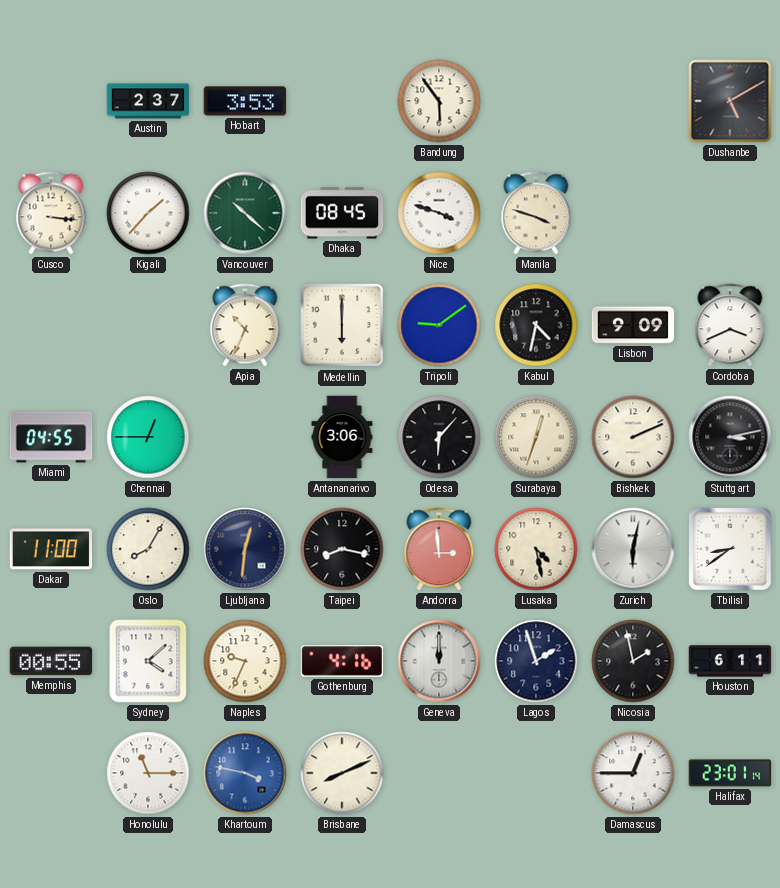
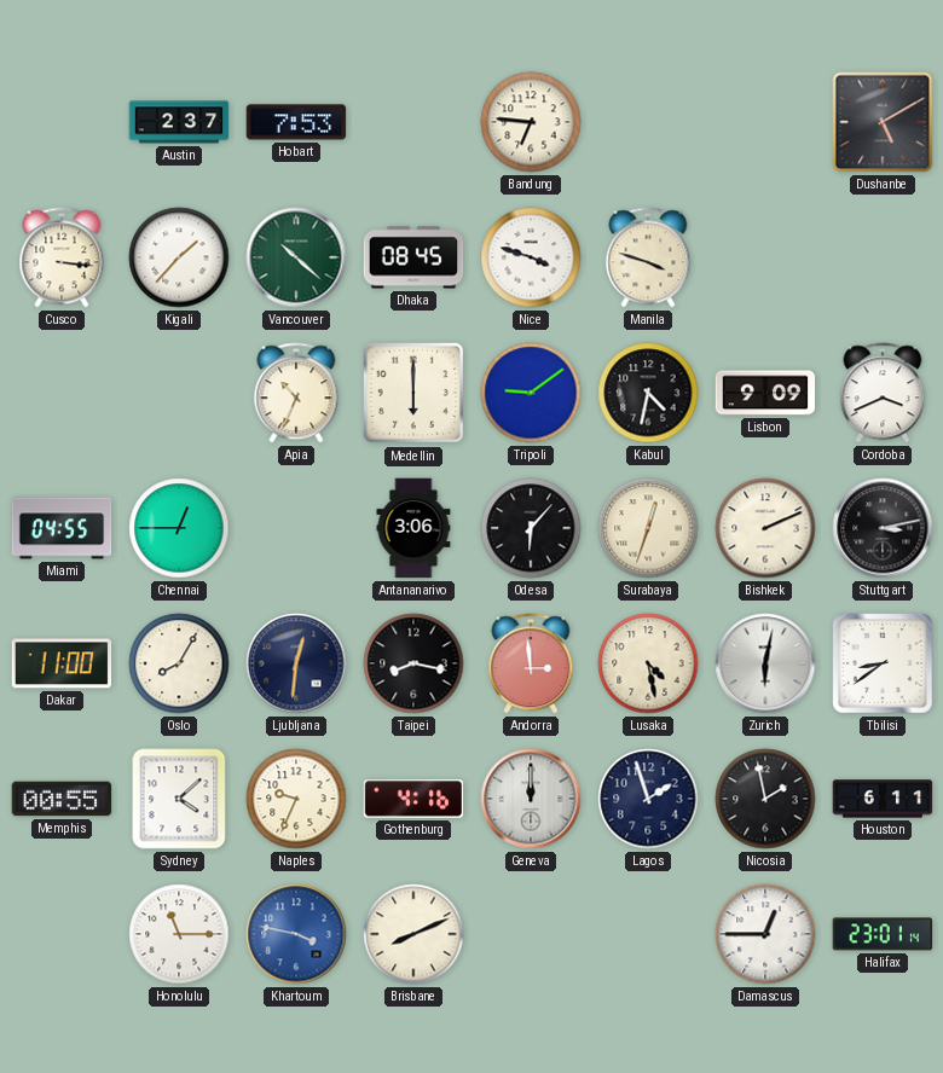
Hobart: 3:53 -> 7:53 (296, 122)
Bandung: 5:54 -> 6:46 (531, 122)
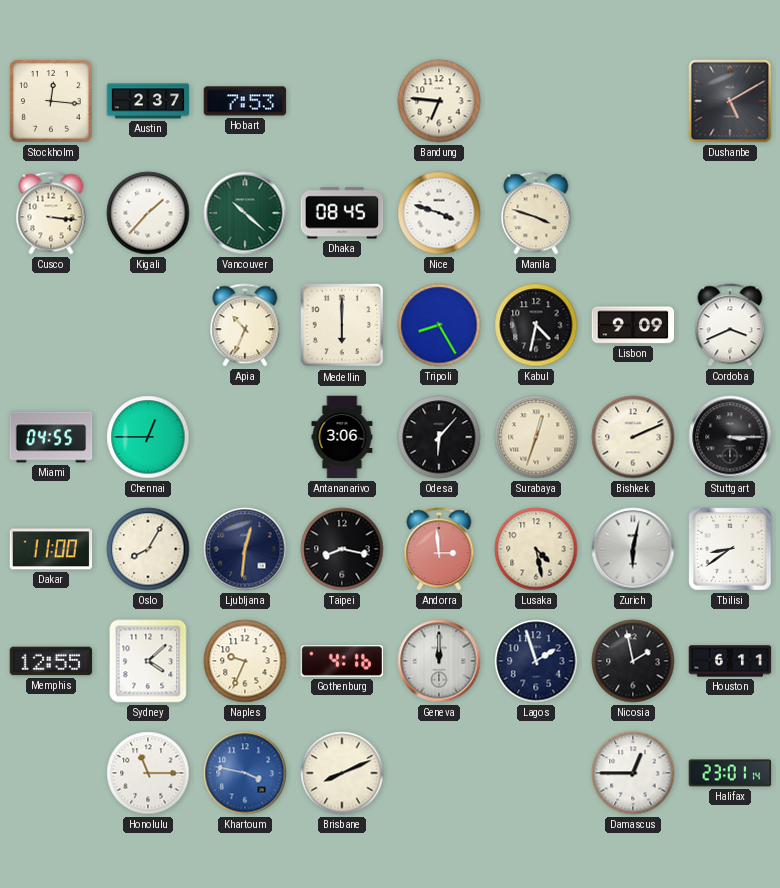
Stockholm: none -> 12:16 (51, 101)
Tripoli: 9:09 -> 8:25 (439, 325)
Stuttgart: 3:13 -> 3:15 (730, 437)
Memphis: 00:55 -> 12:55 (51, 661)
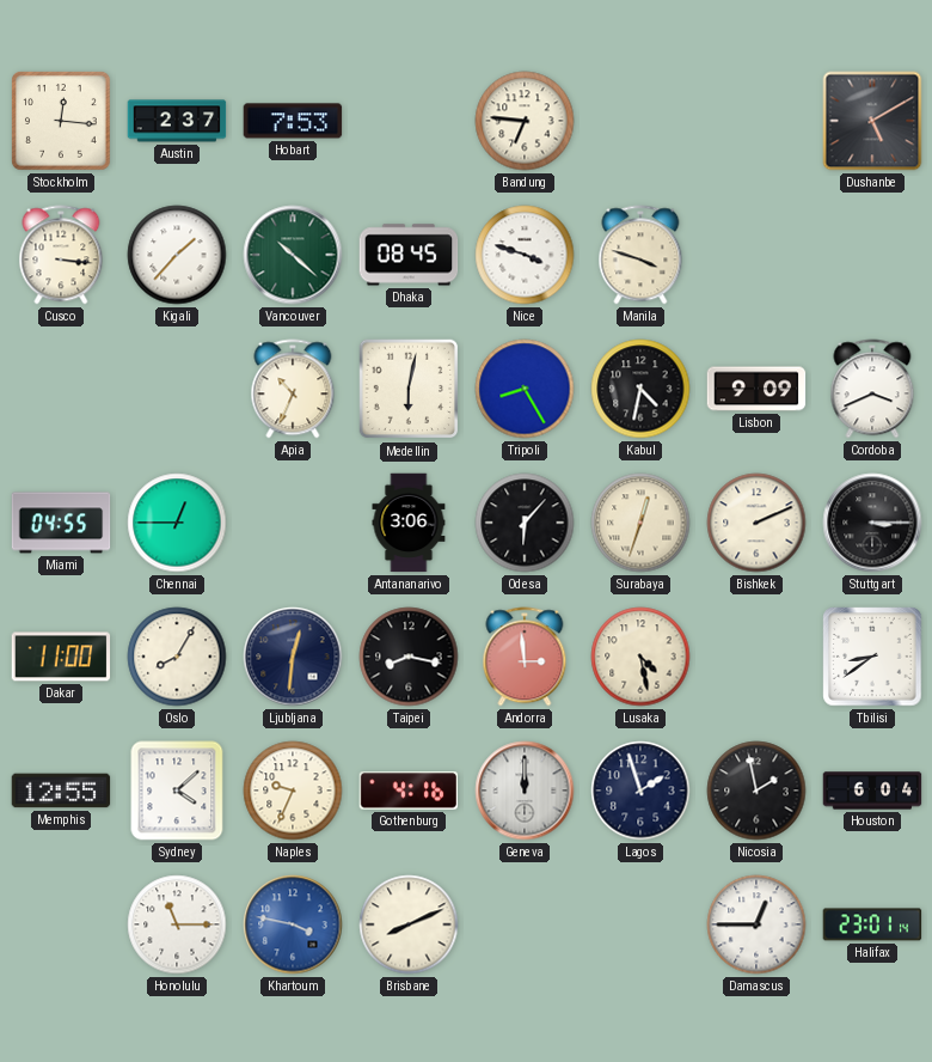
Medellin: 6:00 -> 6:02 (409, 389)
Zurich: 6:02 -> none (633, 549)
Houston: 6:11 -> 6:04 (872, 791)
